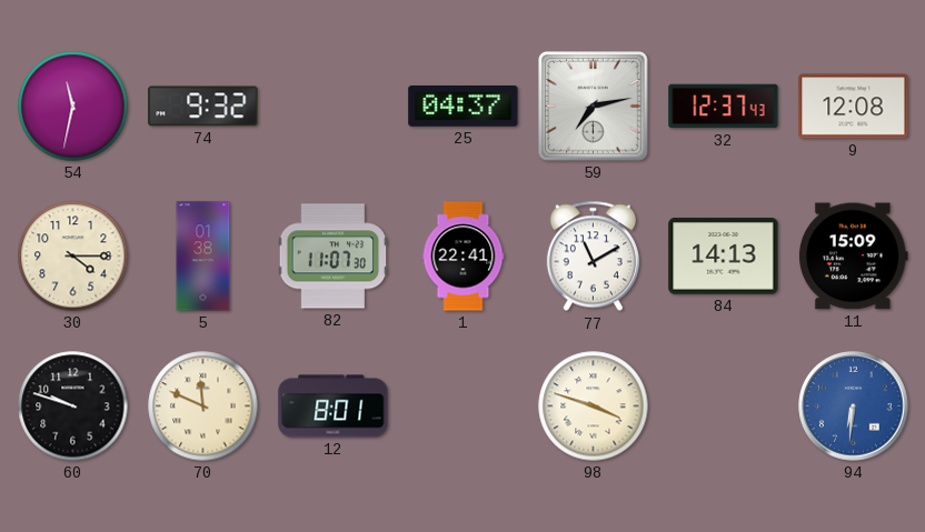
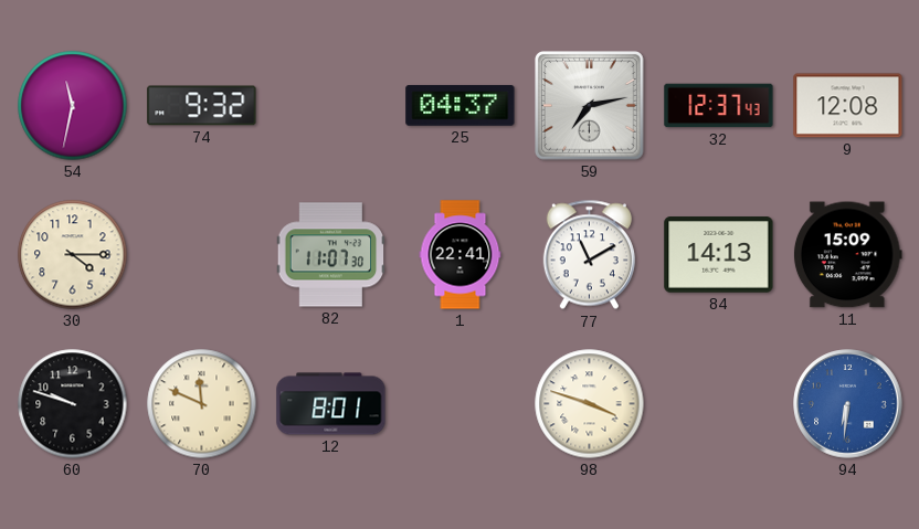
5: 01:38 -> none (203, 257)
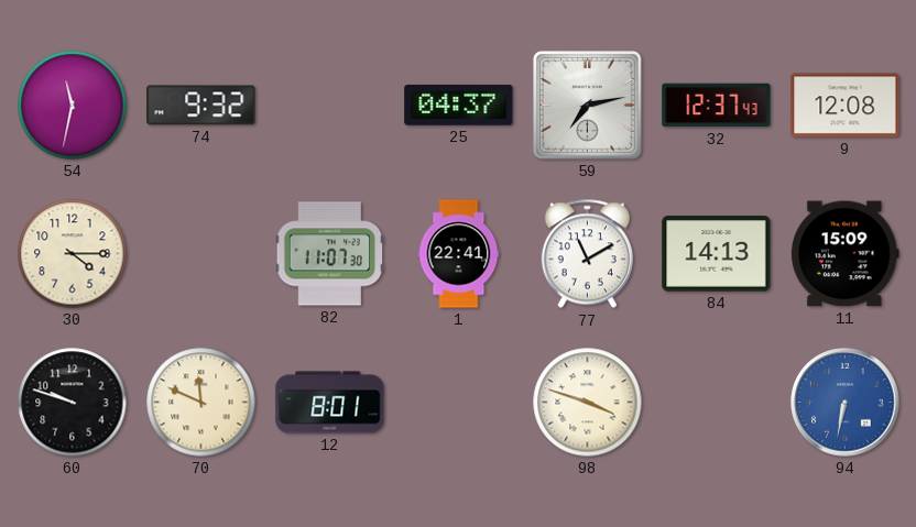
94: 6:31 -> 6:32 (846, 403)
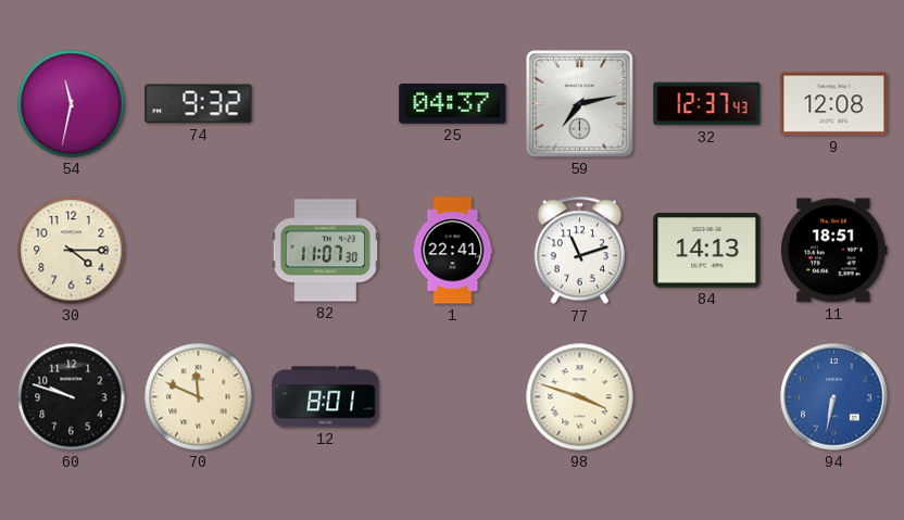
77: 11:10 -> 11:12 (579, 251)
11: 15:09 -> 18:51 (833, 251)
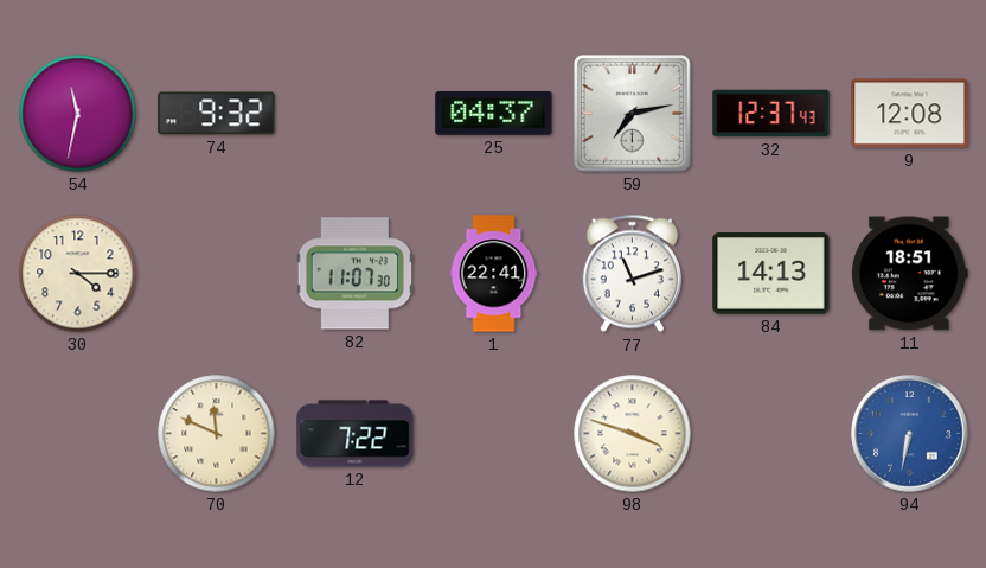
60: 9:48 -> none (72, 397)
12: 8:01 -> 7:22 (356, 434)
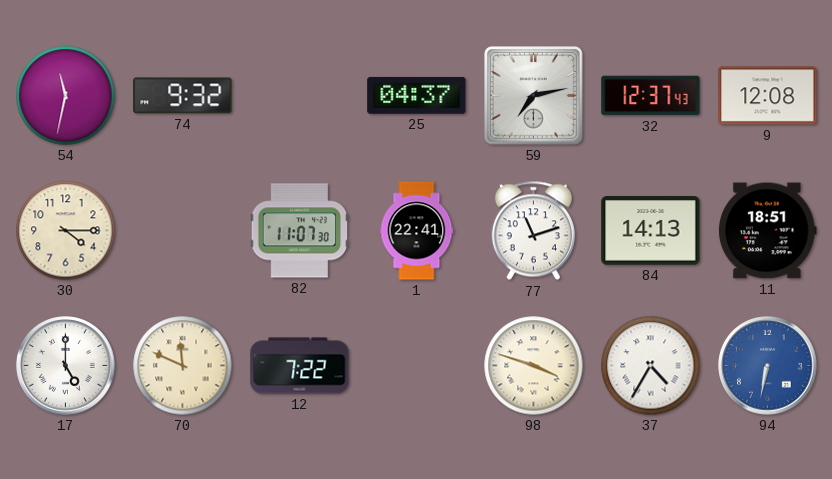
17: none -> 5:00 (66, 366)
37: none -> 4:35 (651, 366)
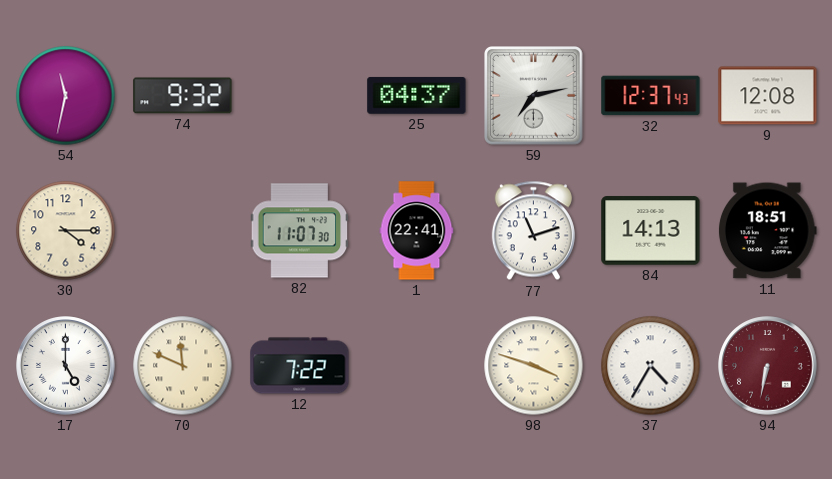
94 dial: blue -> burgundy (768, 366)
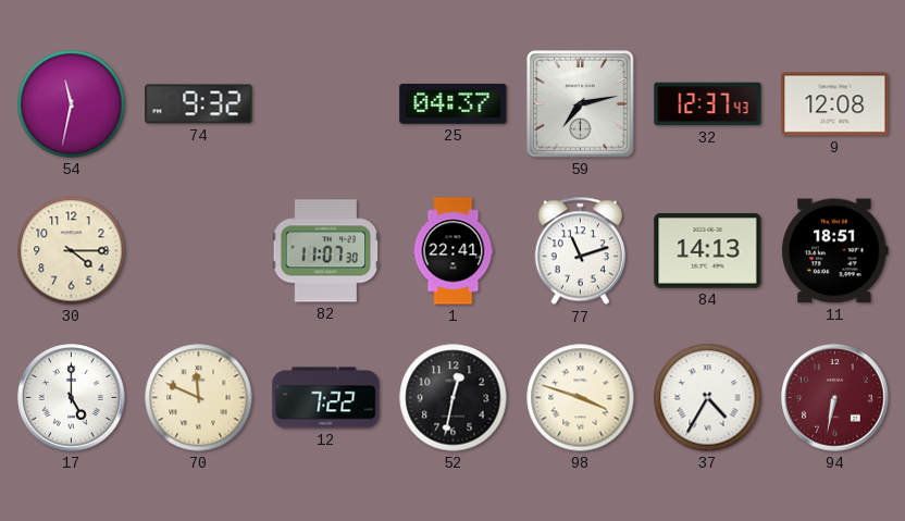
52: none -> 12:32 (454, 398)
